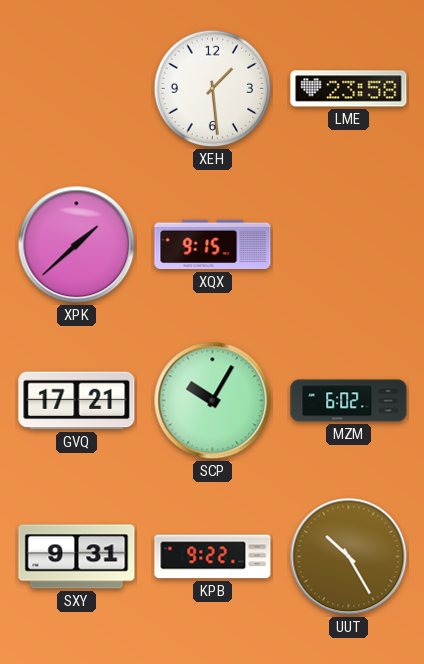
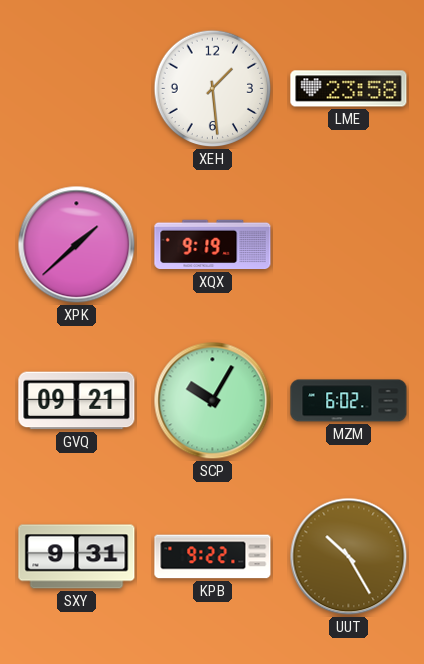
XQX: 9:15 -> 9:19 (213, 245)
GVQ: 17:21 -> 09:21 (77, 401)
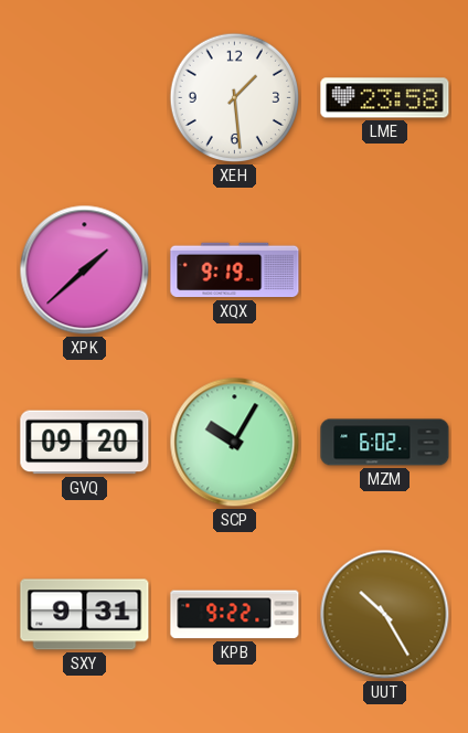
GVQ: 09:21 -> 09:20 (85, 443)
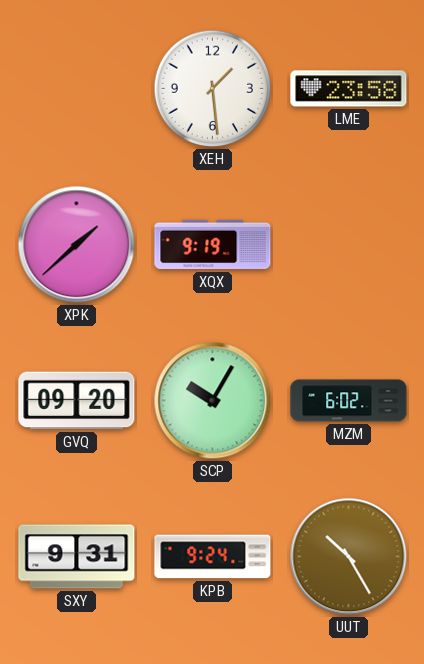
KPB: 9:22 -> 9:24 (213, 557)
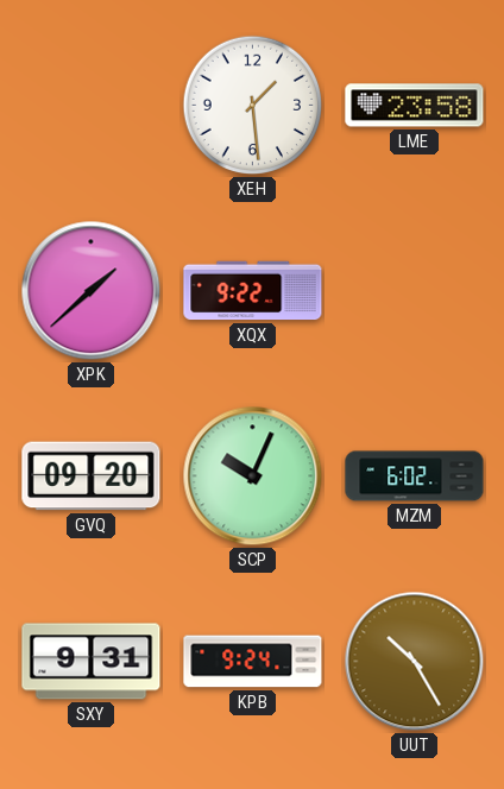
XQX: 9:19 -> 9:22 (253, 291)
SCP: 10:05 -> 10:04 (253, 476)
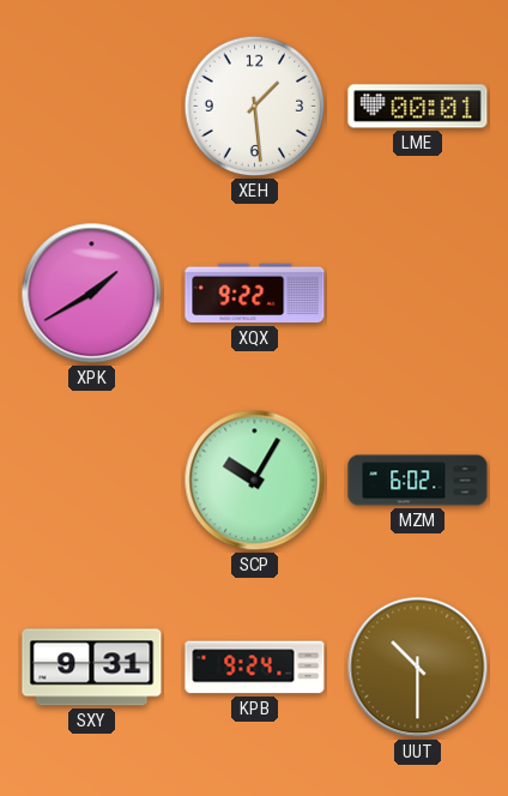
LME: 23:58 -> 00:01 (418, 107)
XPK: 1:38 -> 1:40 (92, 294)
GVQ: 09:20 -> none (92, 476)
SCP: 10:04 -> 10:05 (255, 481)
UUT: 10:25 -> 10:30 (418, 668)
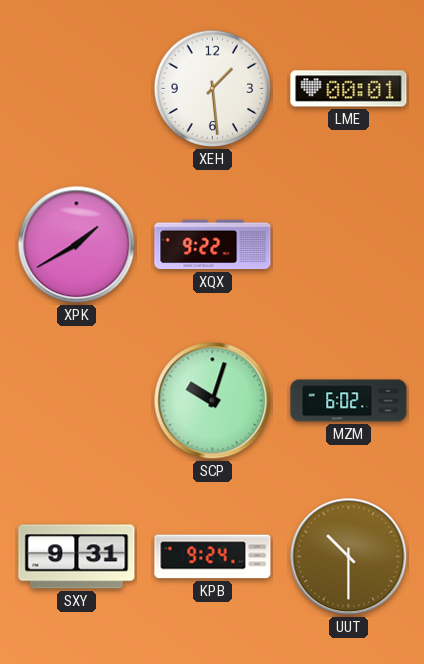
SCP: 10:05 -> 10:03 (213, 401)
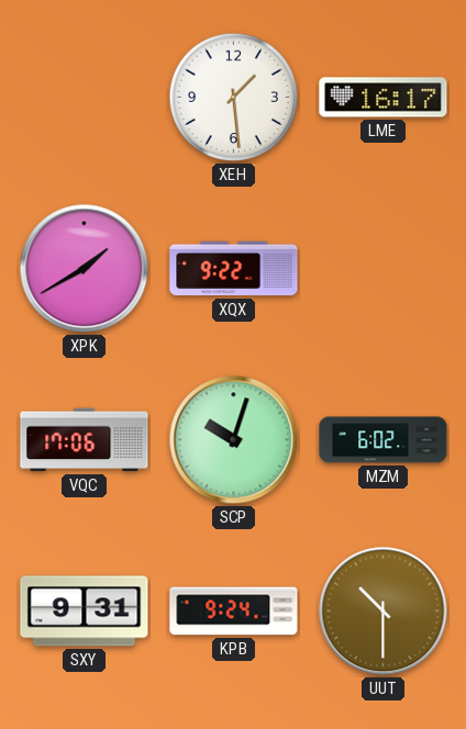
LME: 00:01 -> 16:17 (384, 98)
VQC: none -> 17:06 (85, 440)
